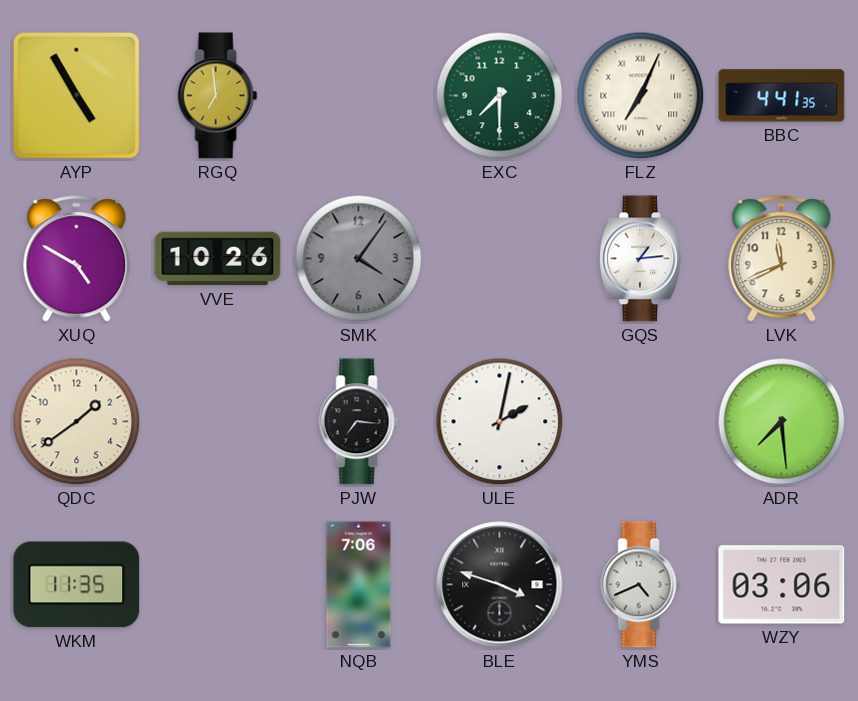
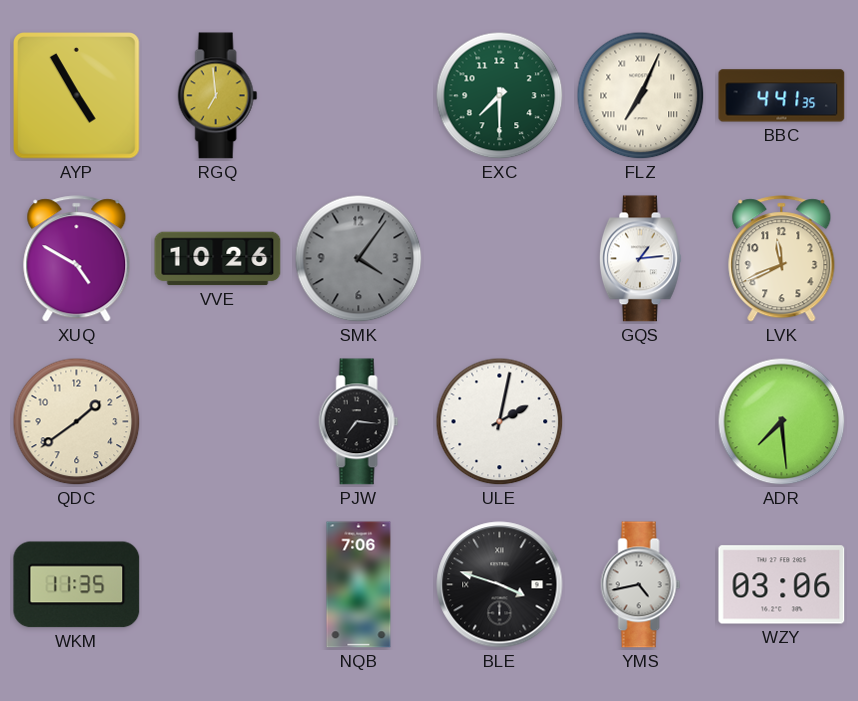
YMS: 4:41 -> 4:43 (641, 585)
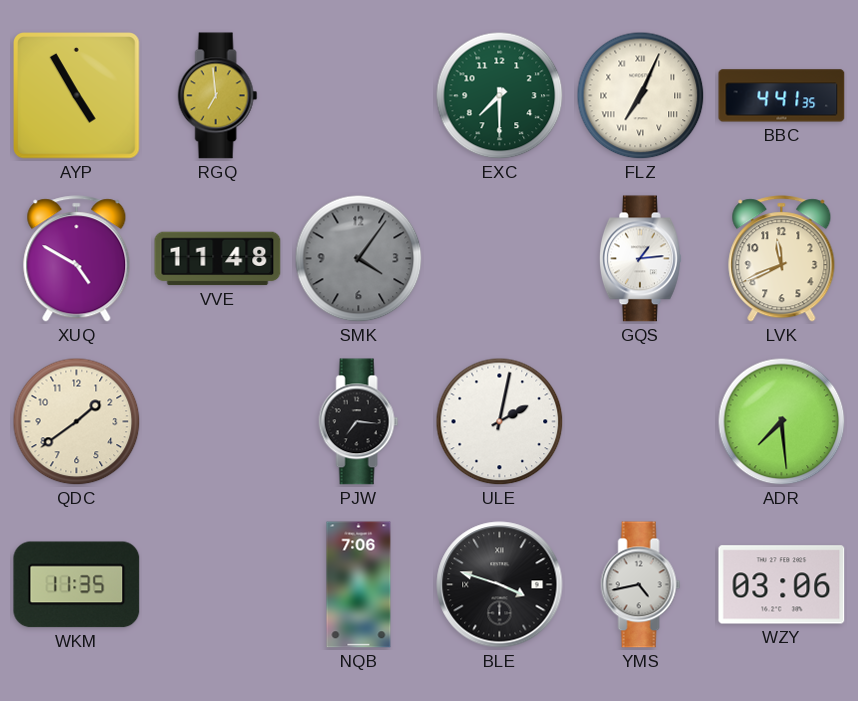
VVE: 10:26 -> 11:48 (218, 259)
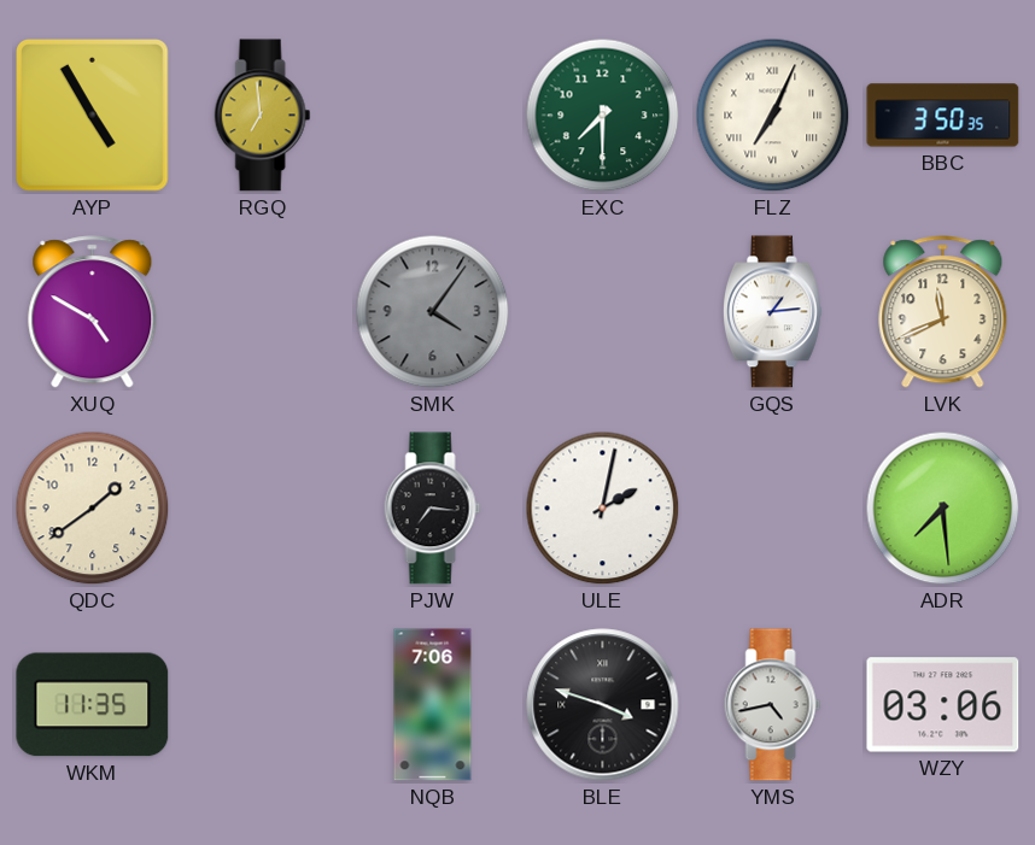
BBC: 4:41 -> 3:50 (943, 116)
VVE: 11:48 -> none (218, 259)
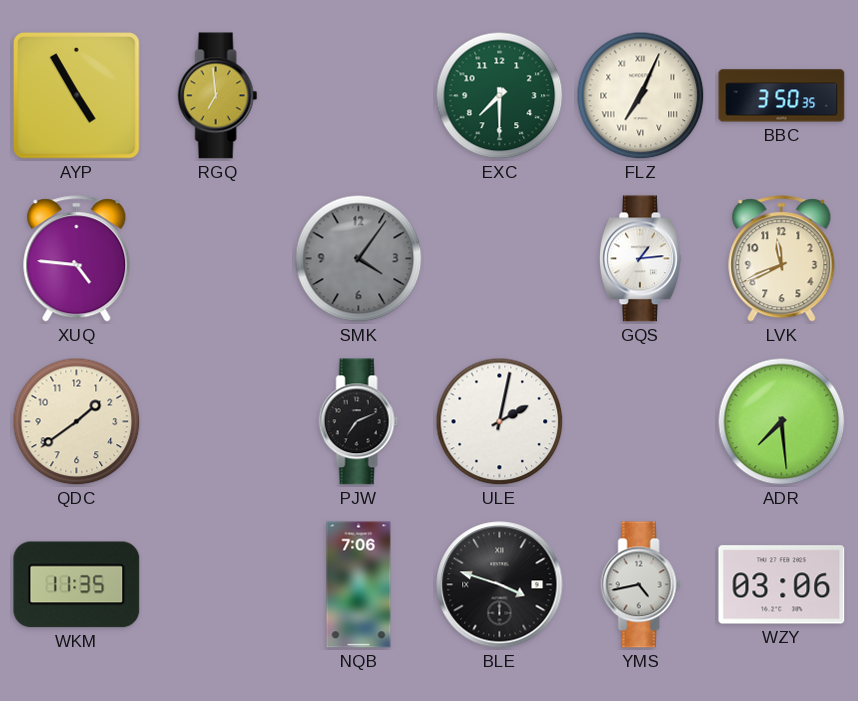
XUQ: 4:50 -> 4:46 (77, 259)
PJW: 7:16 -> 7:11 (359, 422)
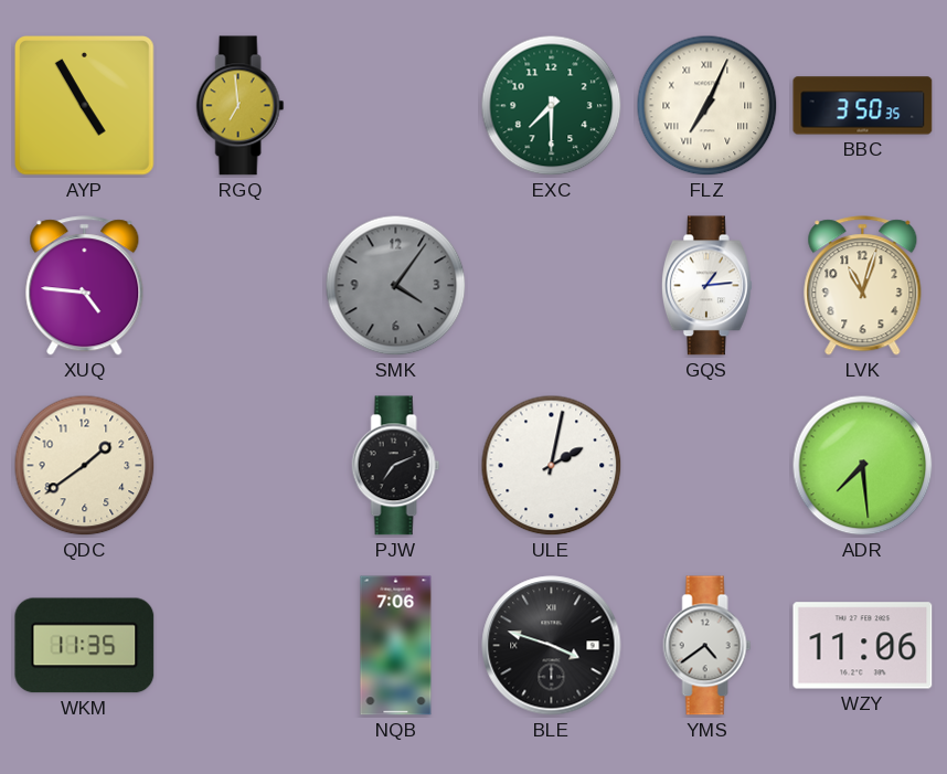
LVK: 11:41 -> 11:03 (863, 286)
YMS: 4:43 -> 4:39 (707, 646)
WZY: 03:06 -> 11:06 (863, 646)
